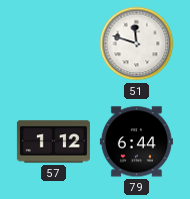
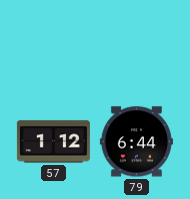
51: 11:48 -> none (137, 44)
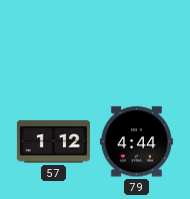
79: 6:44 -> 4:44 (136, 142)
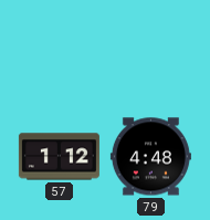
79: 4:44 -> 4:48 (150, 157)
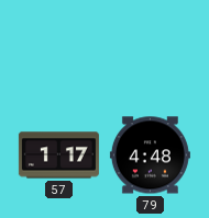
57: 1:12 -> 1:17 (58, 156)
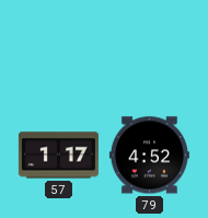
79: 4:48 -> 4:52 (149, 156)
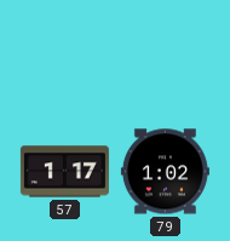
79: 4:52 -> 1:02 (165, 172)
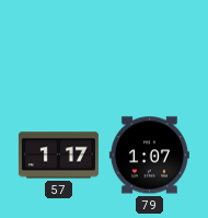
79: 1:02 -> 1:07 (149, 156)
